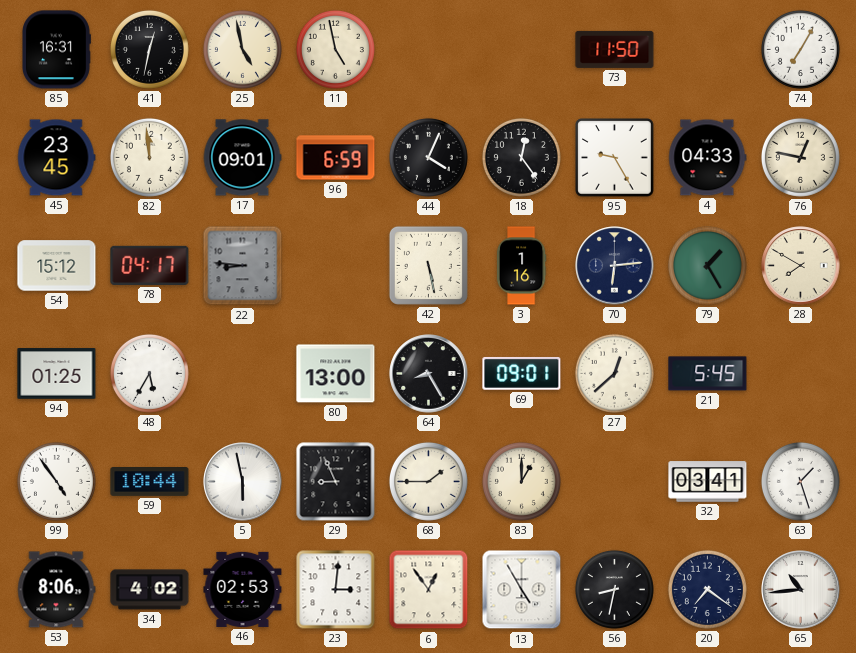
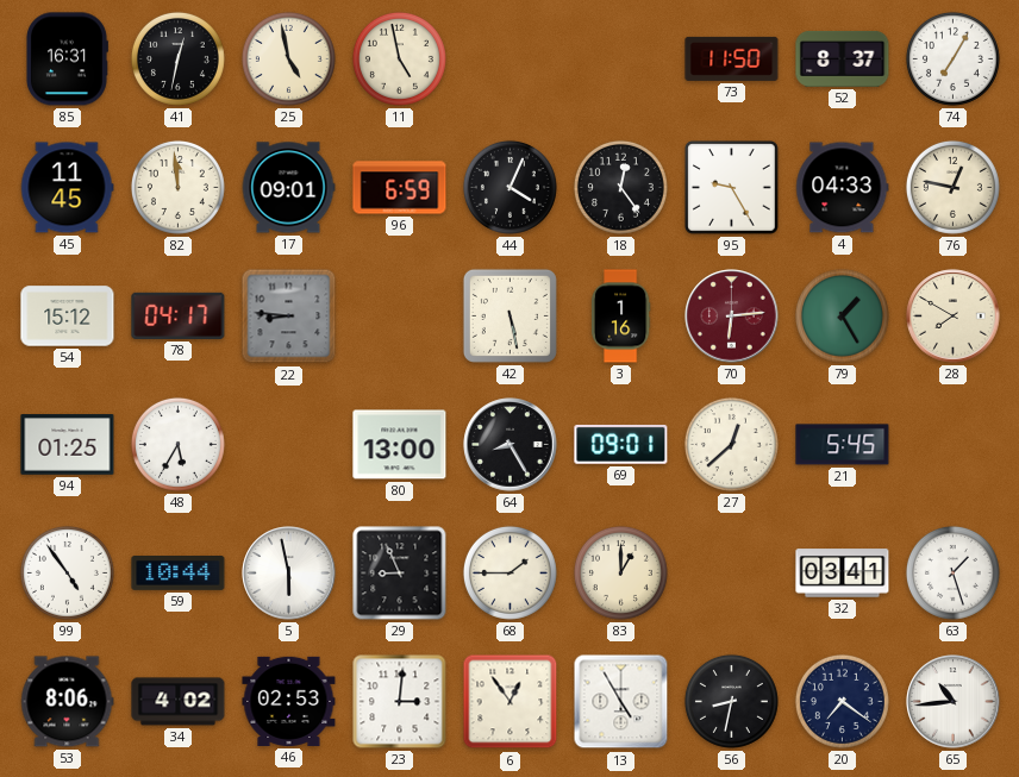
52: none -> 8:37 (843, 58)
45: 23:45 -> 11:45 (67, 188)
70 dial: navy -> burgundy (732, 317)
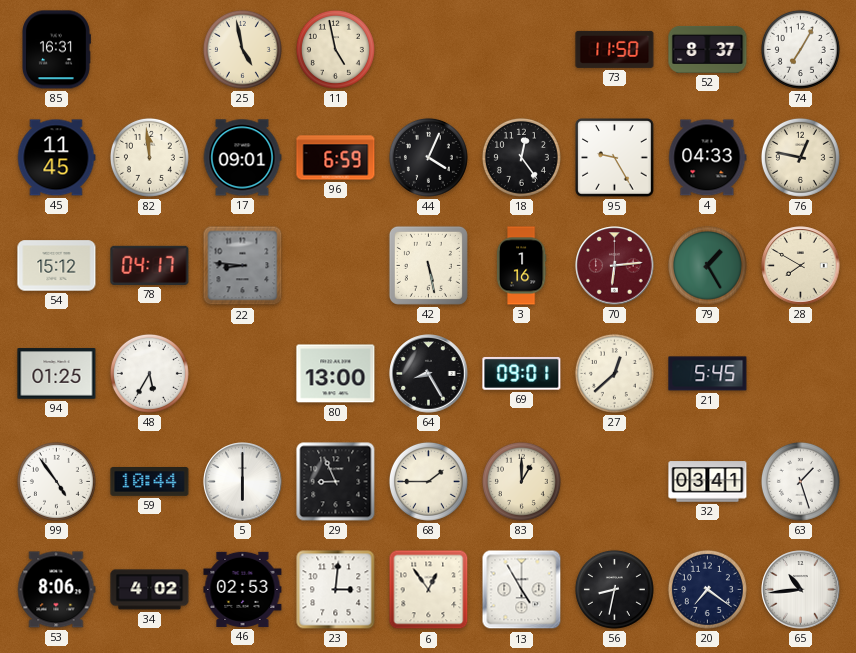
41: 12:32 -> none (177, 58)
5: 5:58 -> 6:00 (243, 482)
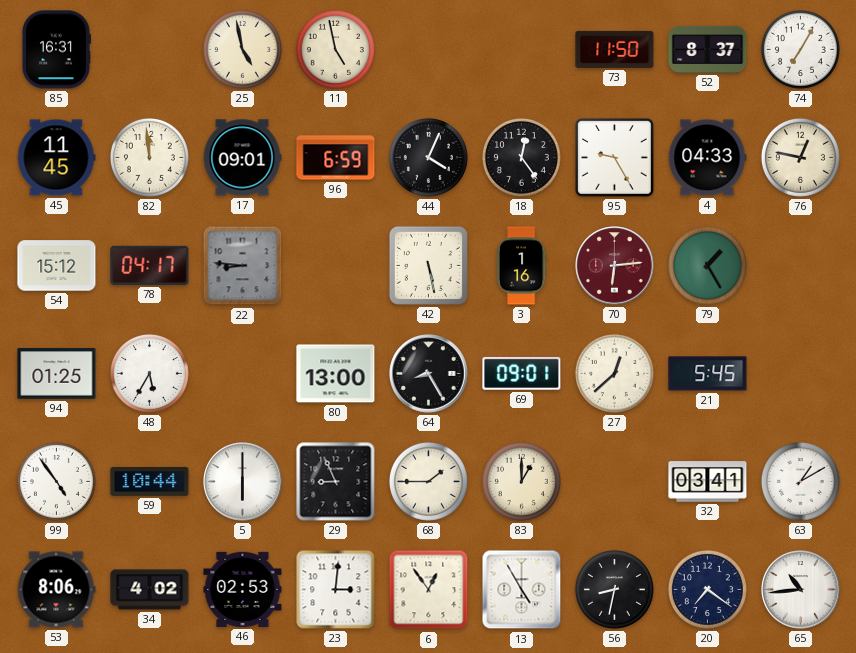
28: 7:50 -> none (801, 266)
63: 1:27 -> 1:10 (800, 481)
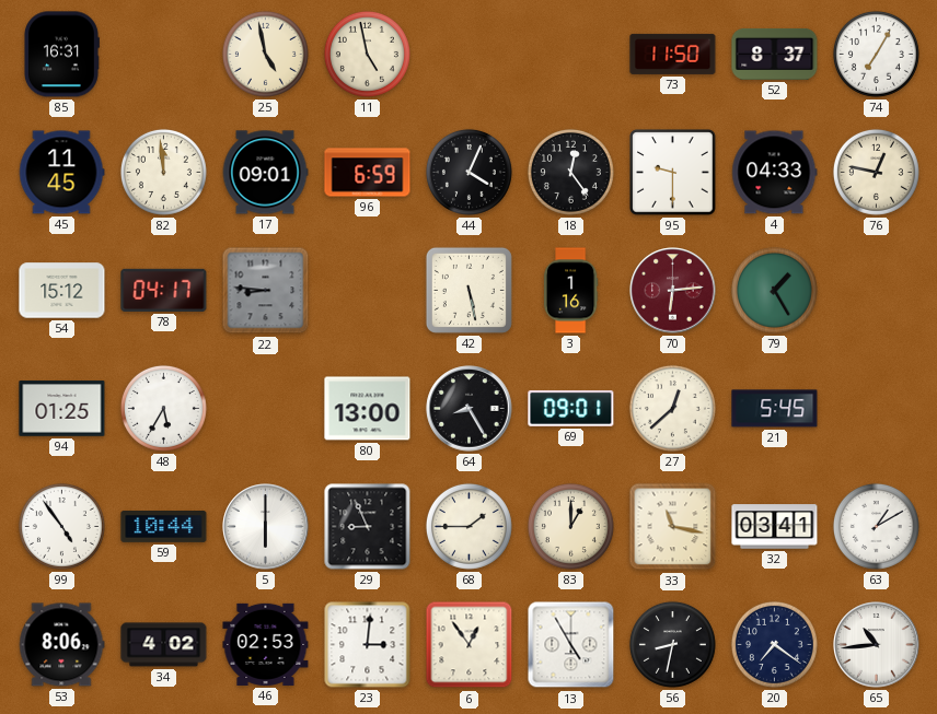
95: 9:25 -> 9:30 (673, 173)
33: none -> 11:17 (673, 527)
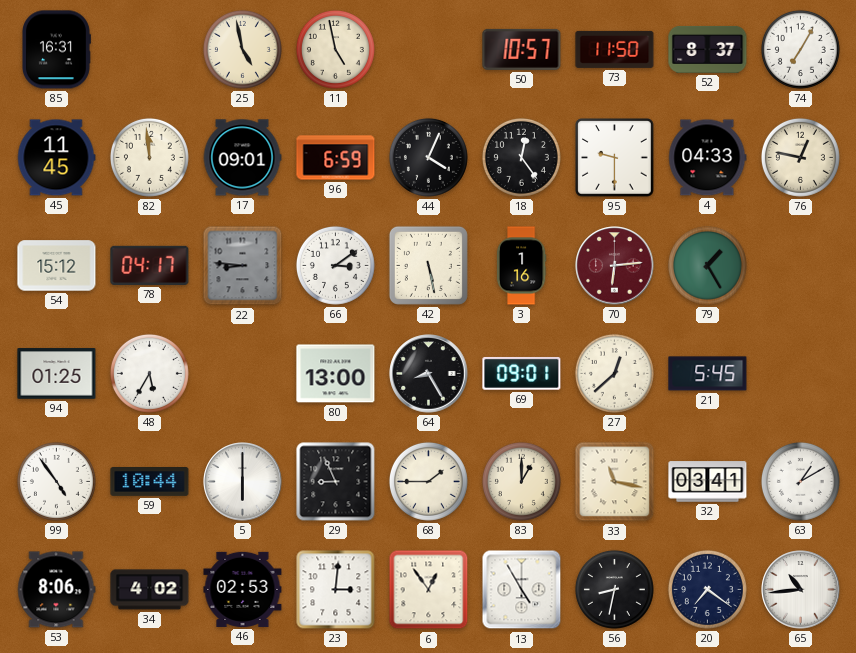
50: none -> 10:57 (522, 49)
66: none -> 3:09 (335, 265)
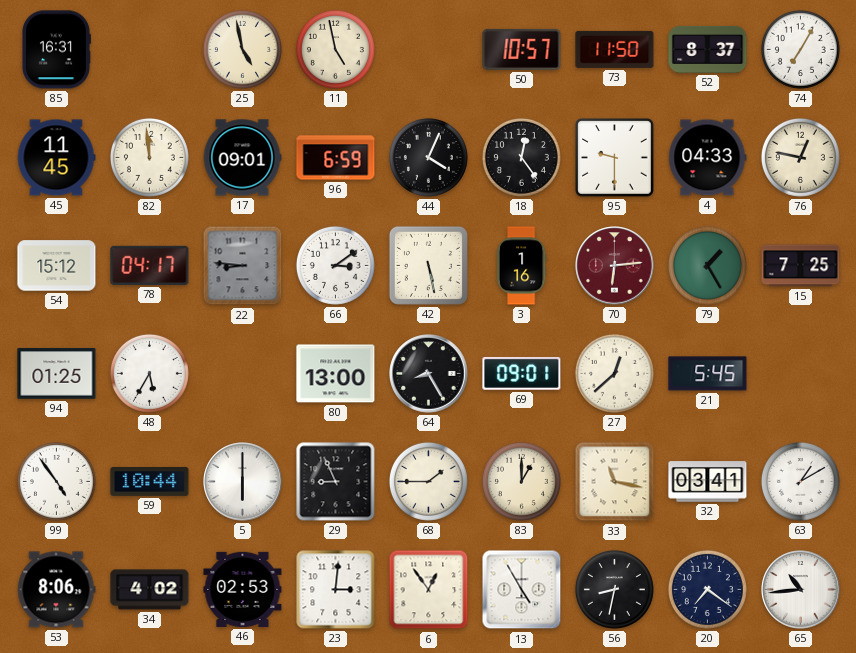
15: none -> 7:25 (801, 266)
